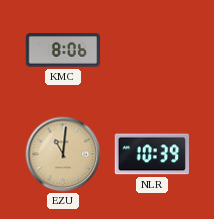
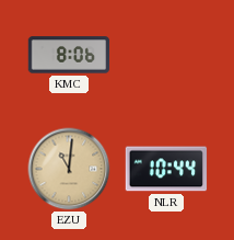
NLR: 10:39 -> 10:44 (166, 169)
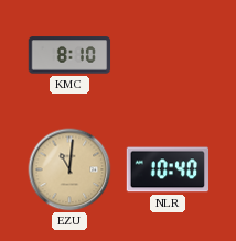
KMC: 8:06 -> 8:10 (69, 55)
NLR: 10:44 -> 10:40 (168, 169)
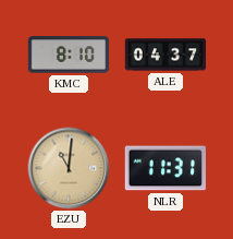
ALE: none -> 04:37 (165, 55)
NLR: 10:40 -> 11:31 (165, 168)
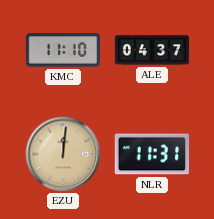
KMC: 8:10 -> 11:10 (63, 50)
EZU: 11:01 -> 12:01 (63, 154)
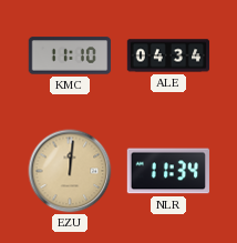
ALE: 04:37 -> 04:34 (168, 55)
NLR: 11:31 -> 11:34 (168, 171)
